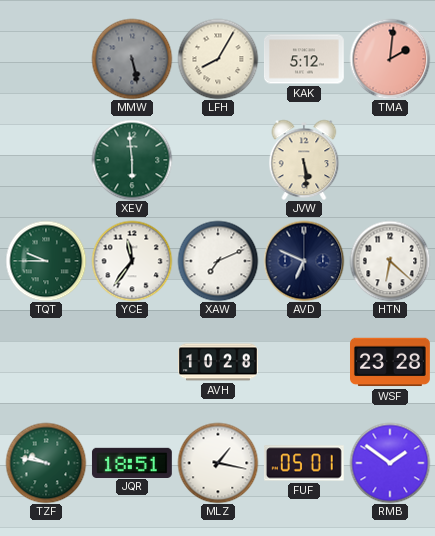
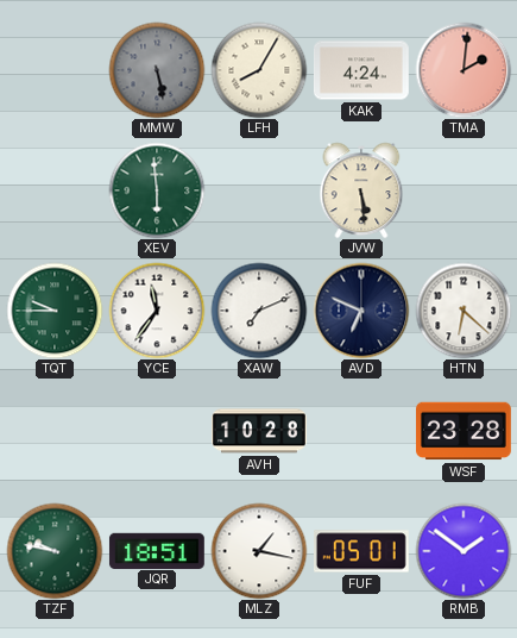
KAK: 5:12 -> 4:24 (361, 70)
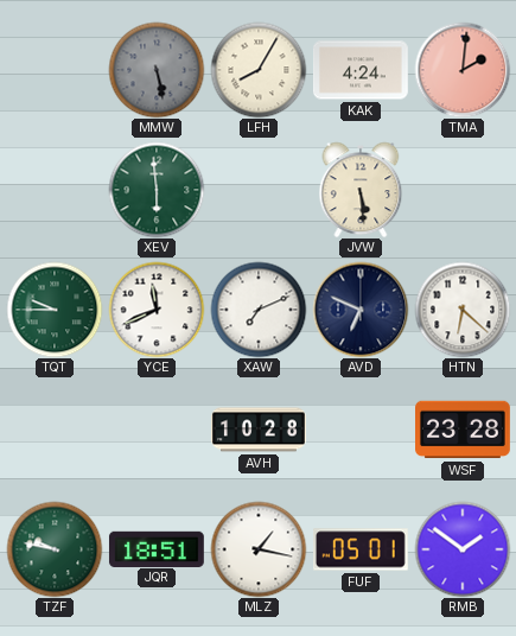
YCE: 11:36 -> 11:41 (157, 310)
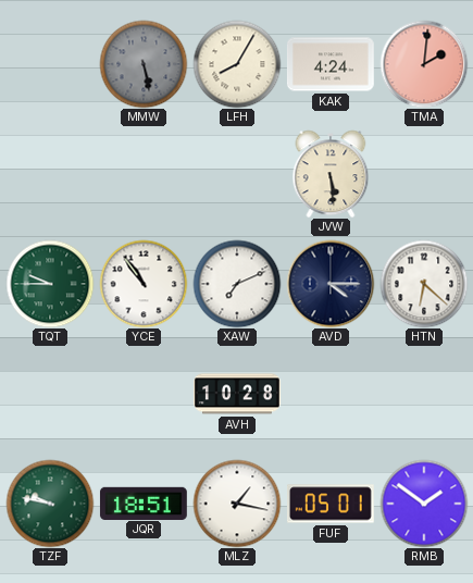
XEV: 5:59 -> none (157, 190)
YCE: 11:41 -> 10:54 (144, 284)
AVD: 6:49 -> 4:15 (331, 284)
WSF: 23:28 -> none (464, 430)
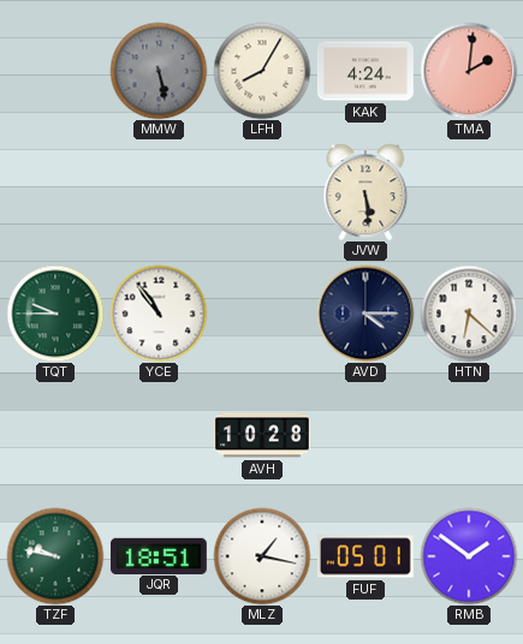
XAW: 7:11 -> none (237, 284)
